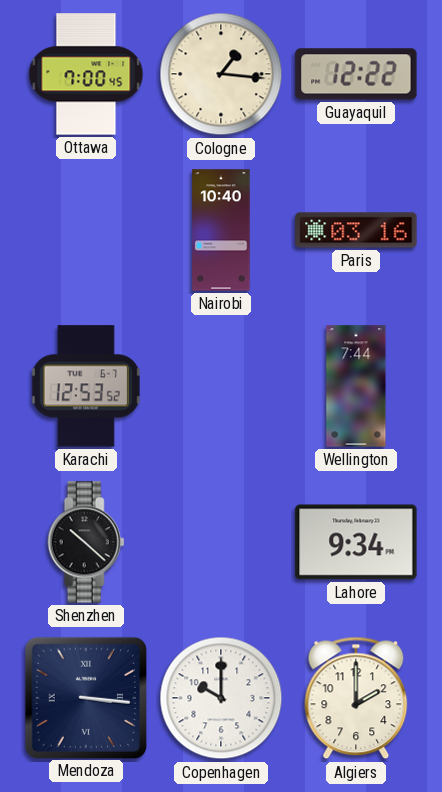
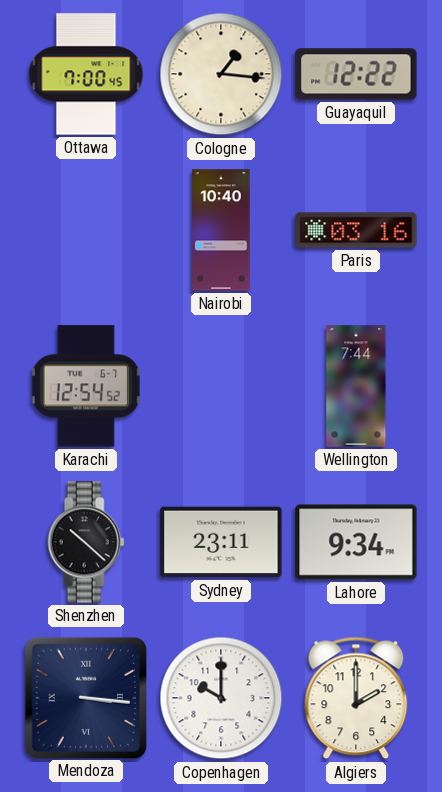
Karachi: 12:53 -> 12:54 (86, 386)
Sydney: none -> 23:11 (221, 542)
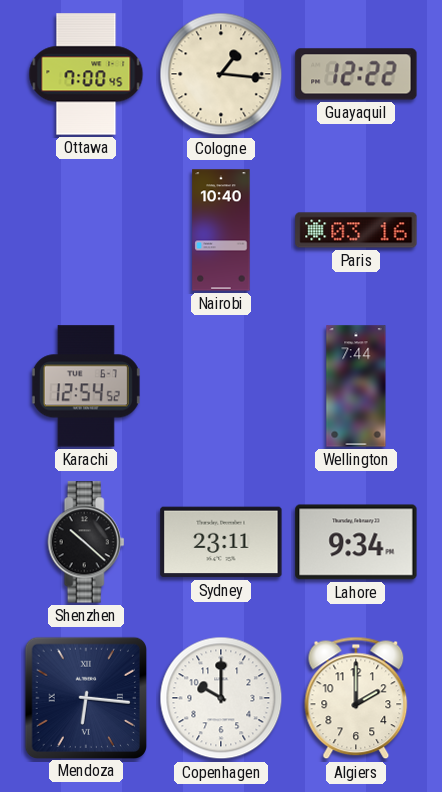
Mendoza: 3:16 -> 6:16 (85, 697)
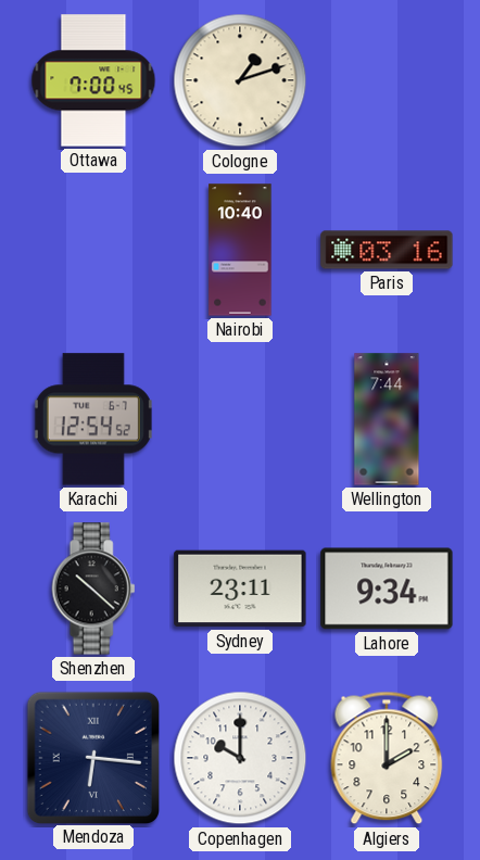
Cologne: 1:16 -> 1:12 (240, 80)
Guayaquil: 12:22 -> none (356, 74)
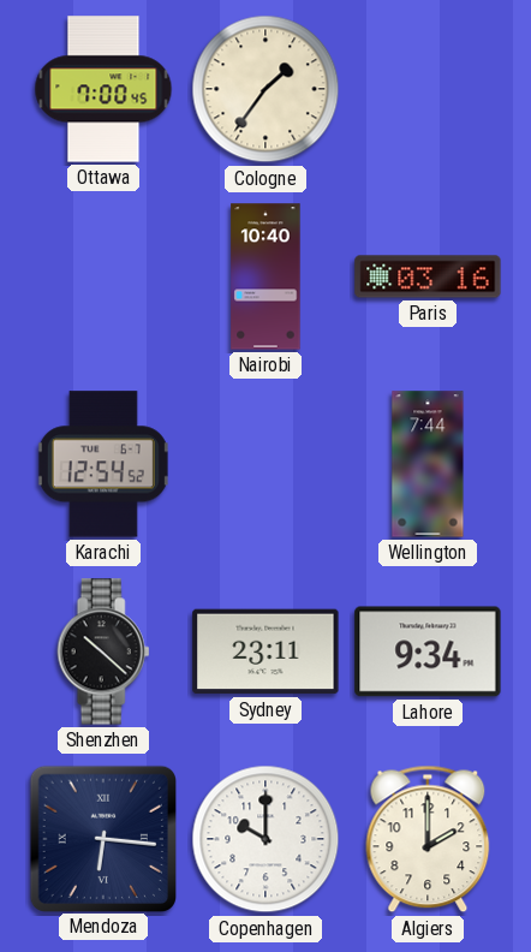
Cologne: 1:12 -> 1:36 (265, 89)
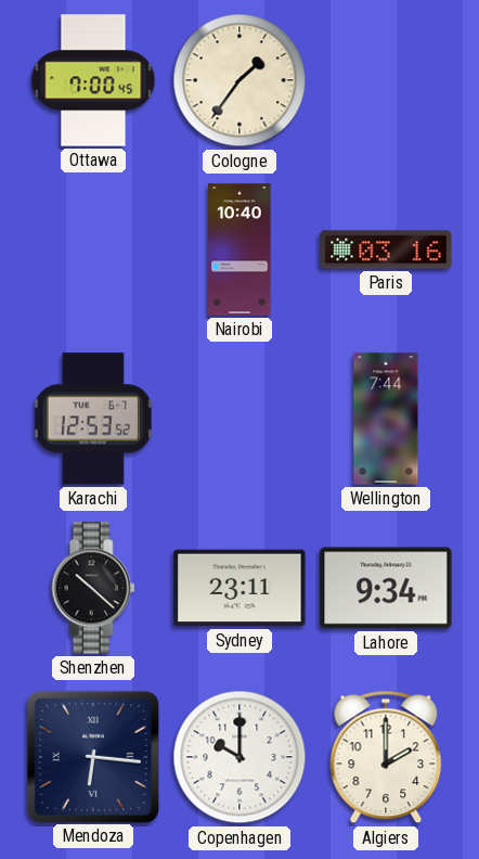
Karachi: 12:54 -> 12:53 (93, 419)
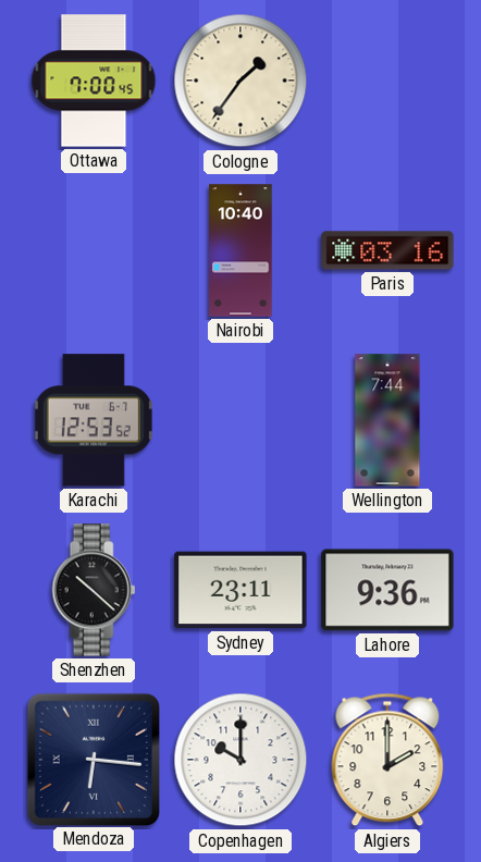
Lahore: 9:34 -> 9:36 (387, 590)
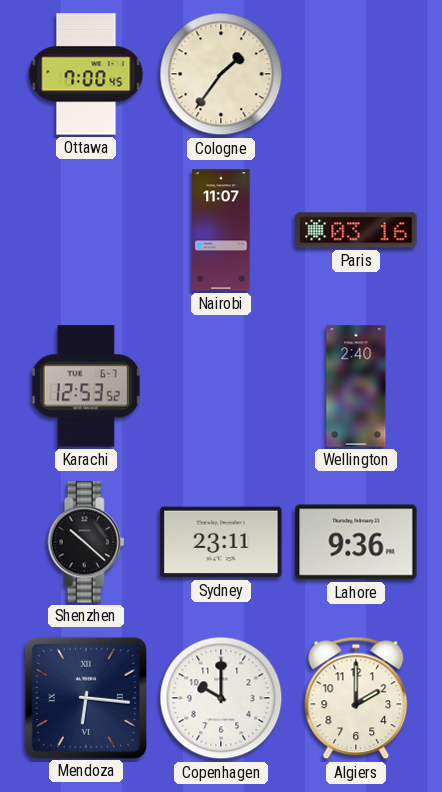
Nairobi: 10:40 -> 11:07 (221, 230)
Wellington: 7:44 -> 2:40 (356, 386)
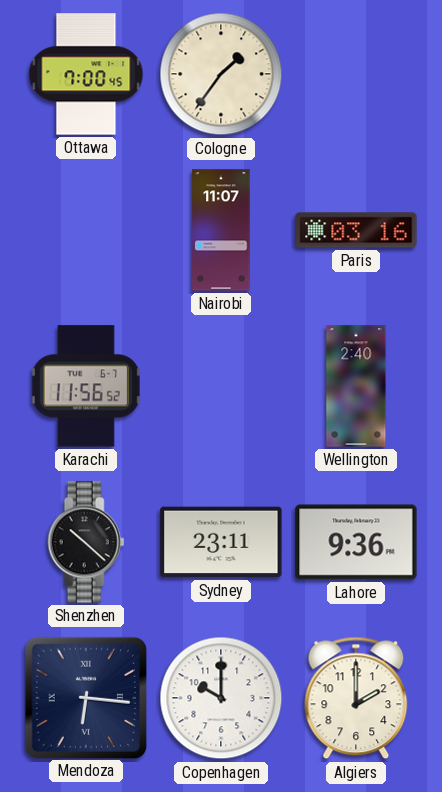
Karachi: 12:53 -> 11:56 (86, 386)
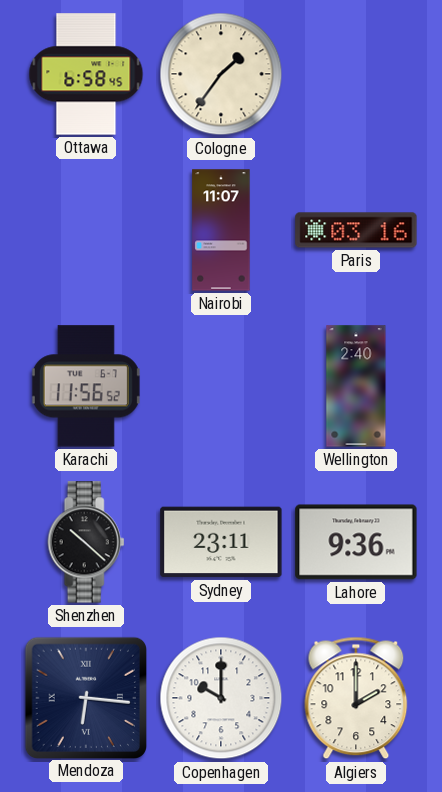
Ottawa: 7:00 -> 6:58 (86, 74)
